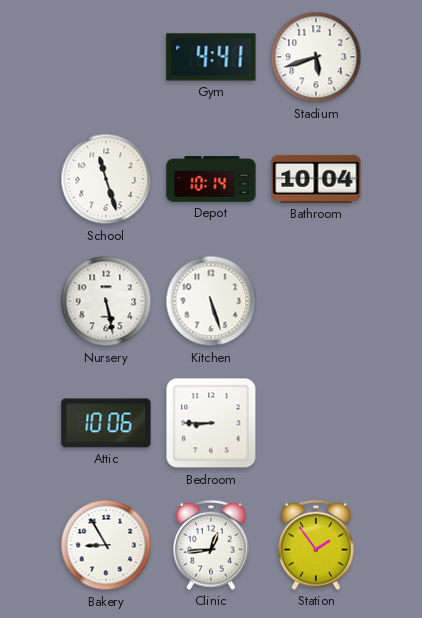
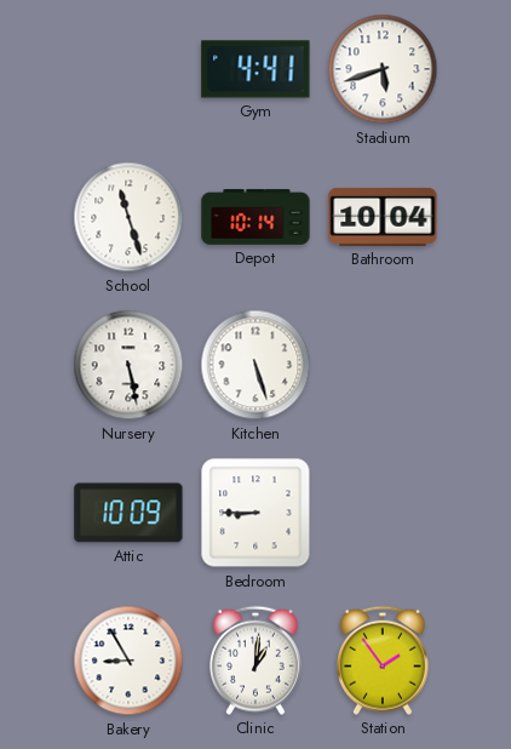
Attic: 10:06 -> 10:09 (128, 513)
Clinic: 12:44 -> 1:01 (255, 661)
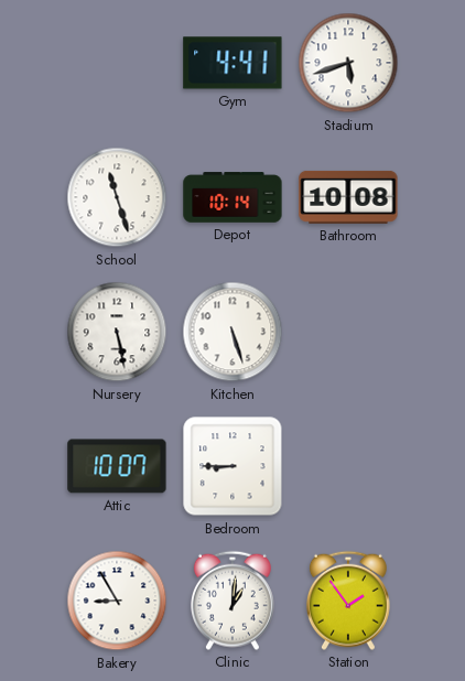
Bathroom: 10:04 -> 10:08 (348, 197)
Attic: 10:09 -> 10:07 (117, 466)
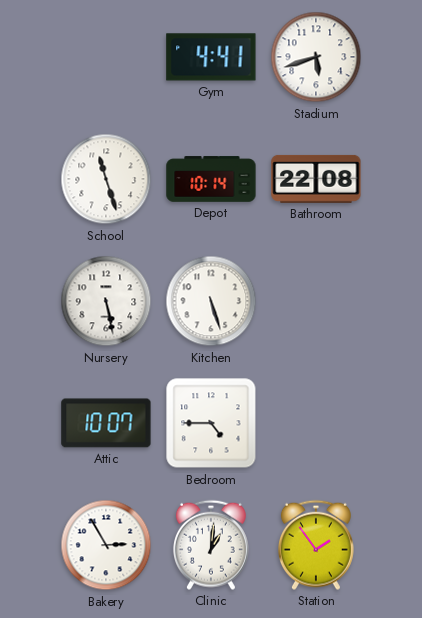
Bathroom: 10:08 -> 22:08 (316, 179)
Bedroom: 8:45 -> 4:45 (211, 423)
Bakery: 8:55 -> 2:55 (106, 545)
